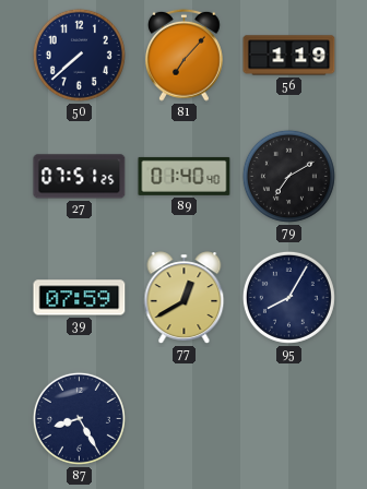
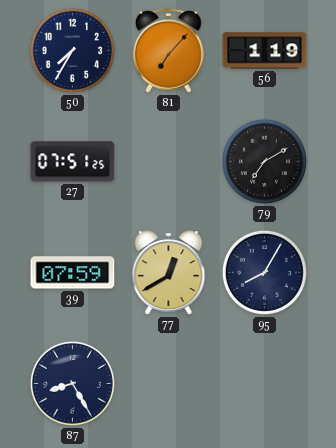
50: 7:38 -> 7:35 (72, 50)
89: 01:40 -> none (185, 176)
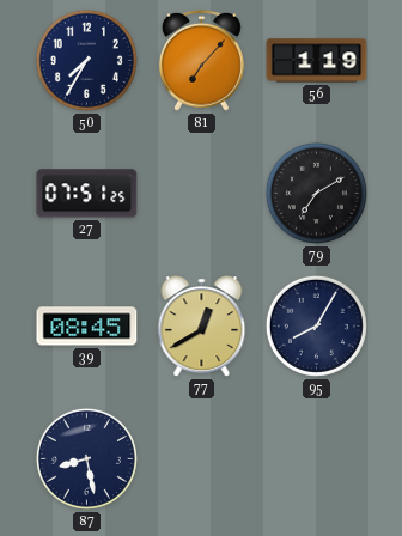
39: 07:59 -> 08:45 (87, 327)
87: 8:25 -> 8:28 (86, 458)
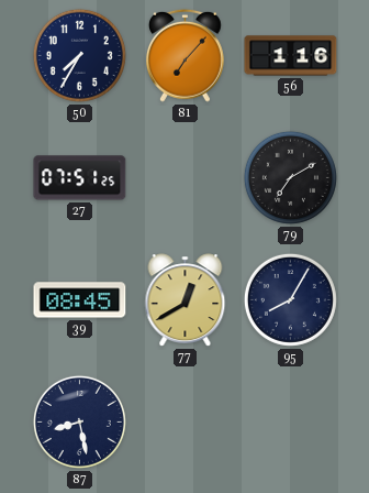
56: 1:19 -> 1:16 (291, 56)
